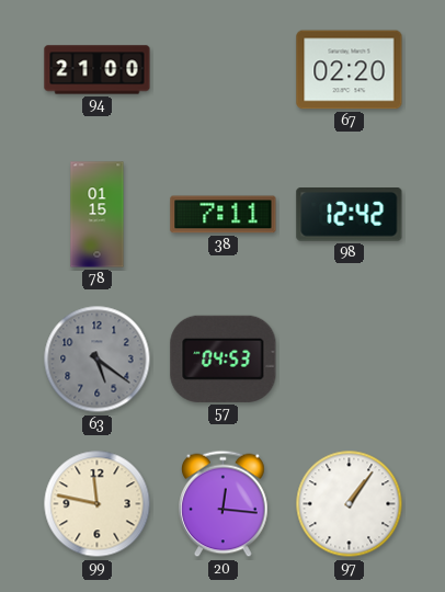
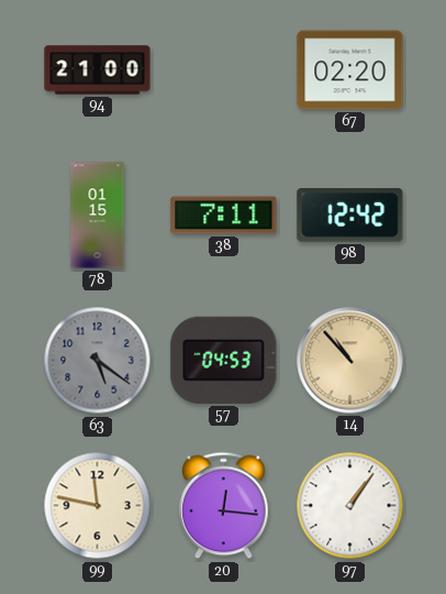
14: none -> 10:53 (350, 361)
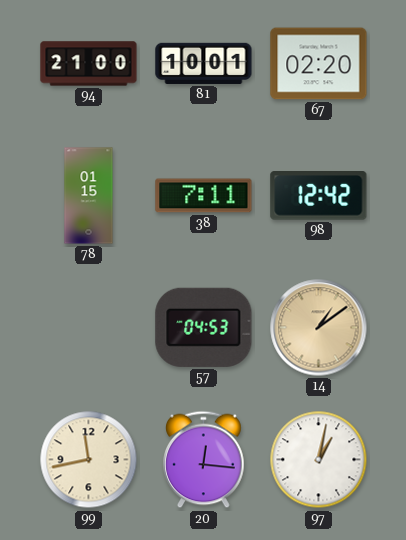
81: none -> 10:01 (204, 63)
63: 5:21 -> none (98, 361)
14: 10:53 -> 1:09 (319, 328)
99: 11:47 -> 11:43 (89, 460)
97: 1:06 -> 1:02 (319, 460)
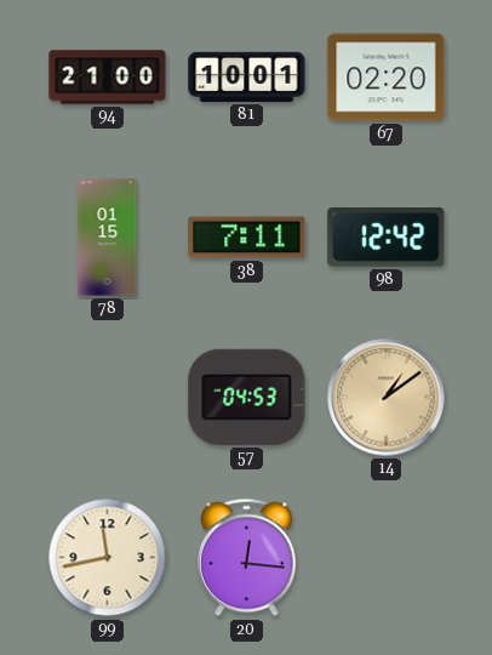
97: 1:02 -> none (319, 460)
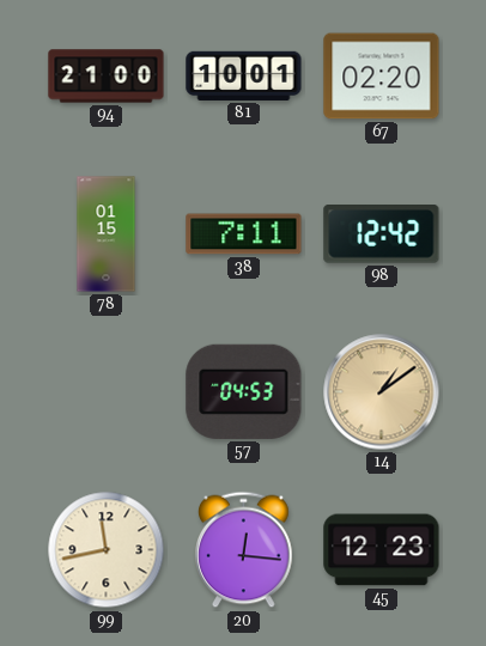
45: none -> 12:23 (382, 550)
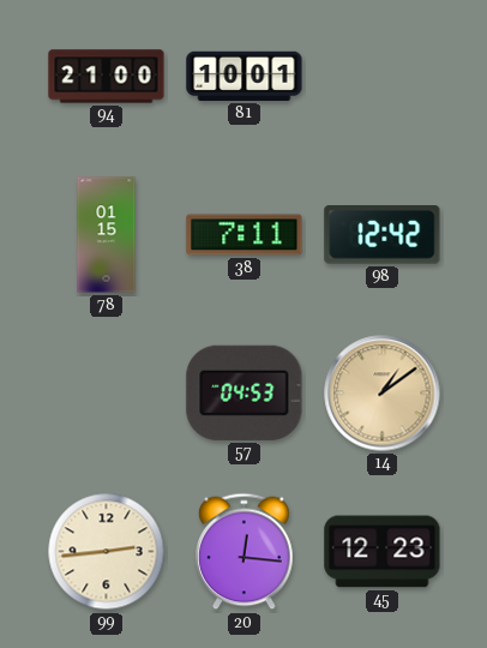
67: 02:20 -> none (382, 77)
99: 11:43 -> 2:44 (107, 552)
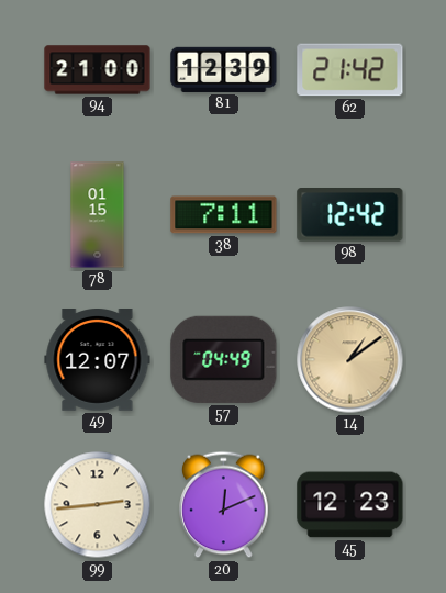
81: 10:01 -> 12:39 (224, 69)
62: none -> 21:42 (350, 70)
49: none -> 12:07 (98, 360)
57: 04:53 -> 04:49 (224, 359)
20: 12:16 -> 12:11 (224, 505)
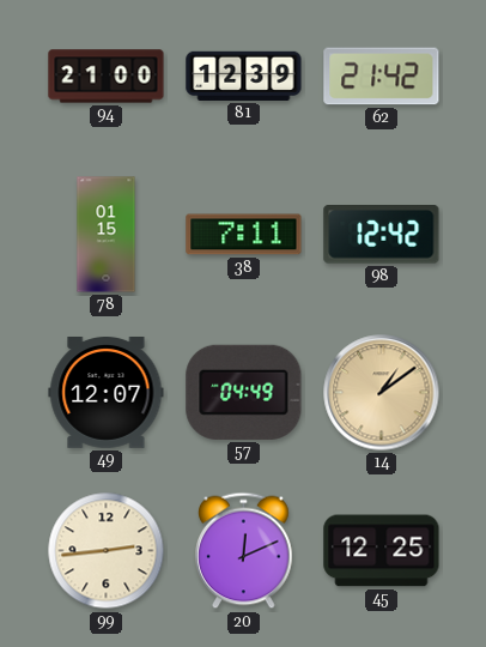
45: 12:23 -> 12:25 (382, 551)
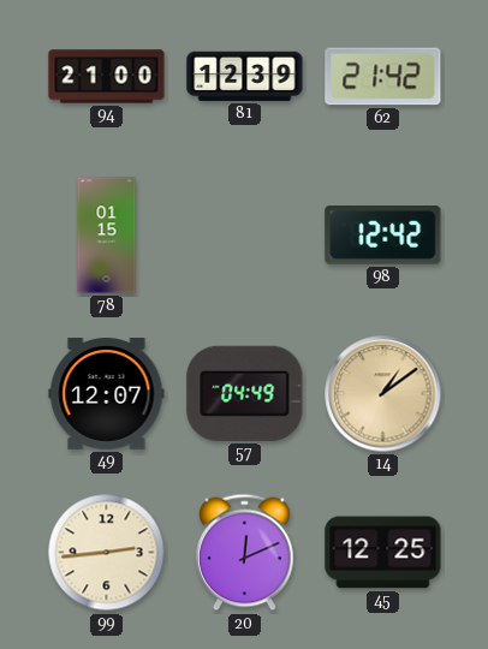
38: 7:11 -> none (244, 235)
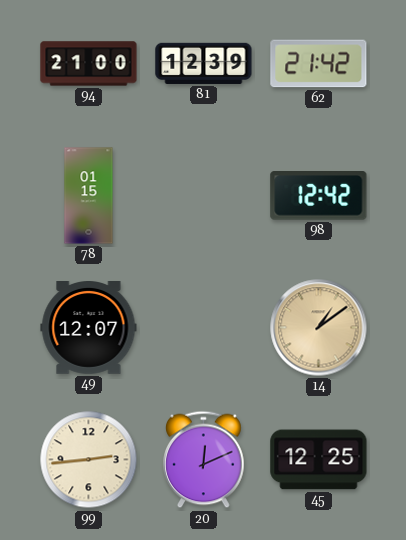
57: 04:49 -> none (245, 393)
